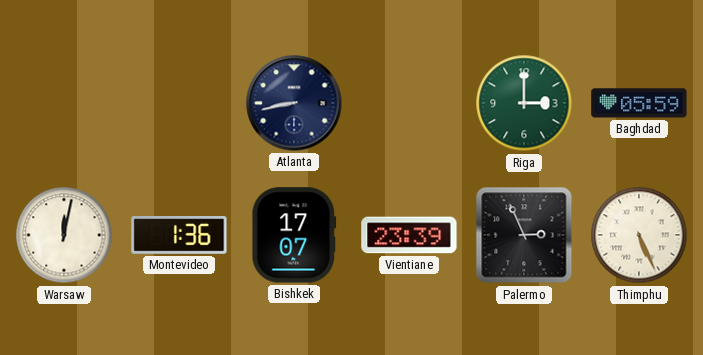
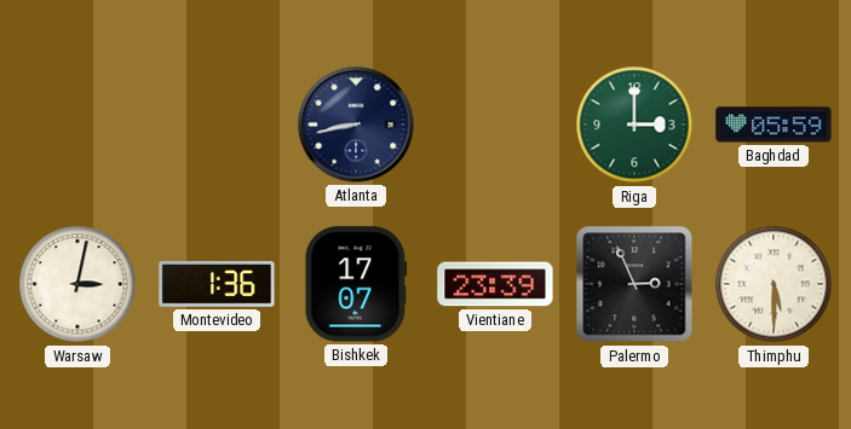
Warsaw: 12:02 -> 3:02 (77, 284)
Thimphu: 5:26 -> 5:30 (774, 284)
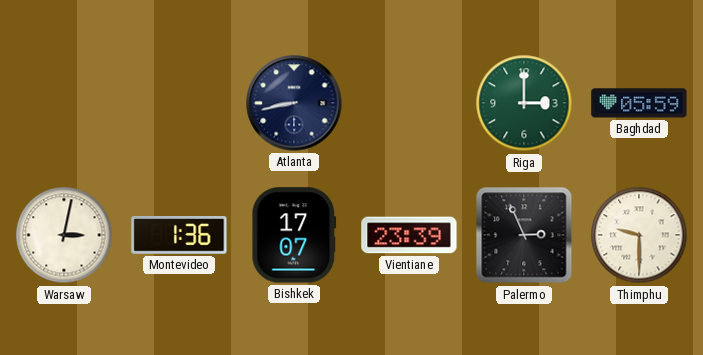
Thimphu: 5:30 -> 9:30 (639, 235)
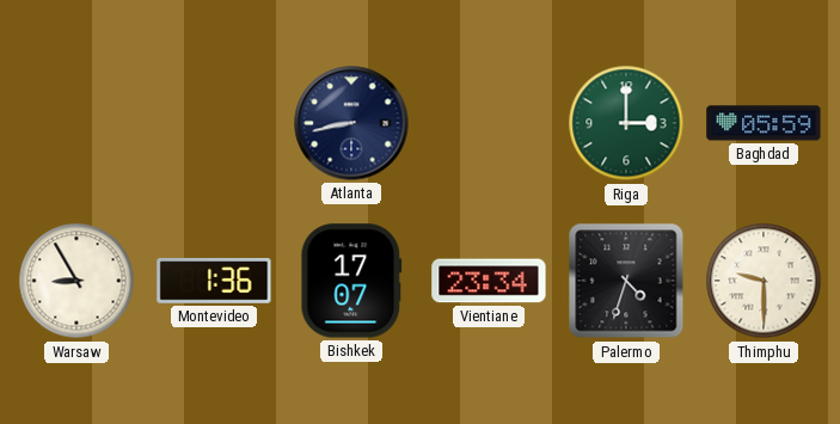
Warsaw: 3:02 -> 8:55 (76, 281)
Vientiane: 23:39 -> 23:34 (489, 281)
Palermo: 2:56 -> 4:33 (626, 281)
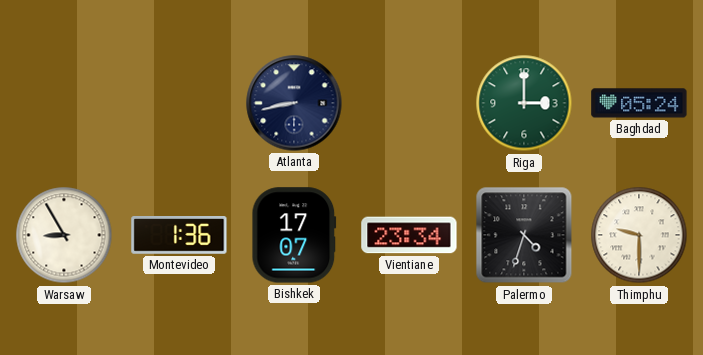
Baghdad: 05:59 -> 05:24 (639, 103)
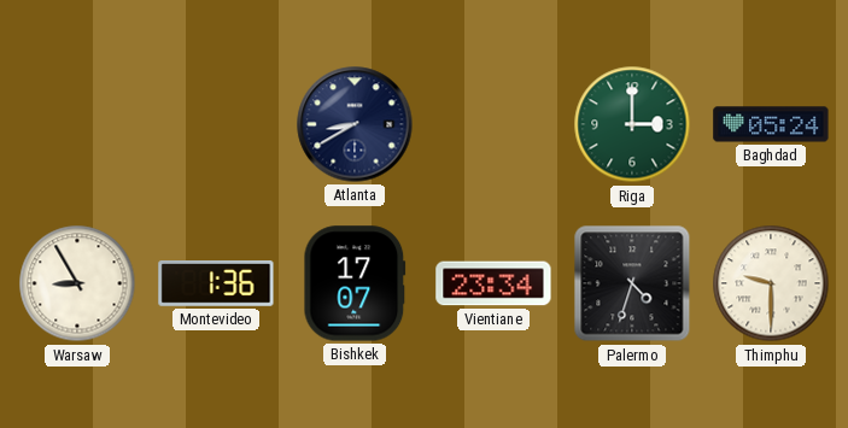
Atlanta: 8:43 -> 8:40 (355, 124)
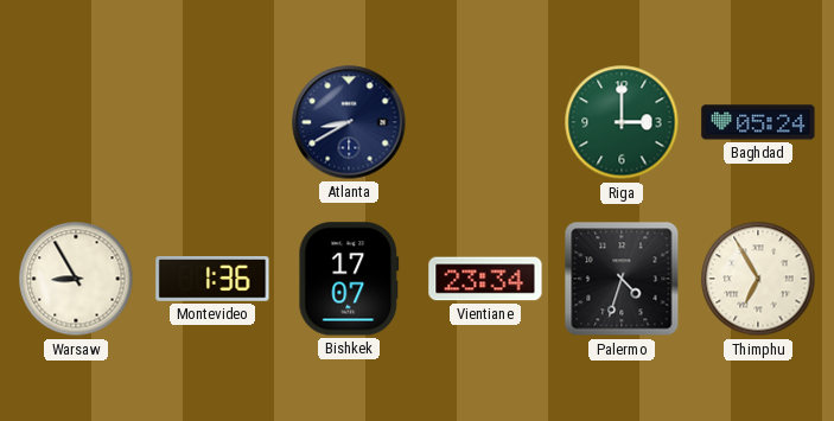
Thimphu: 9:30 -> 6:55 (758, 279)
